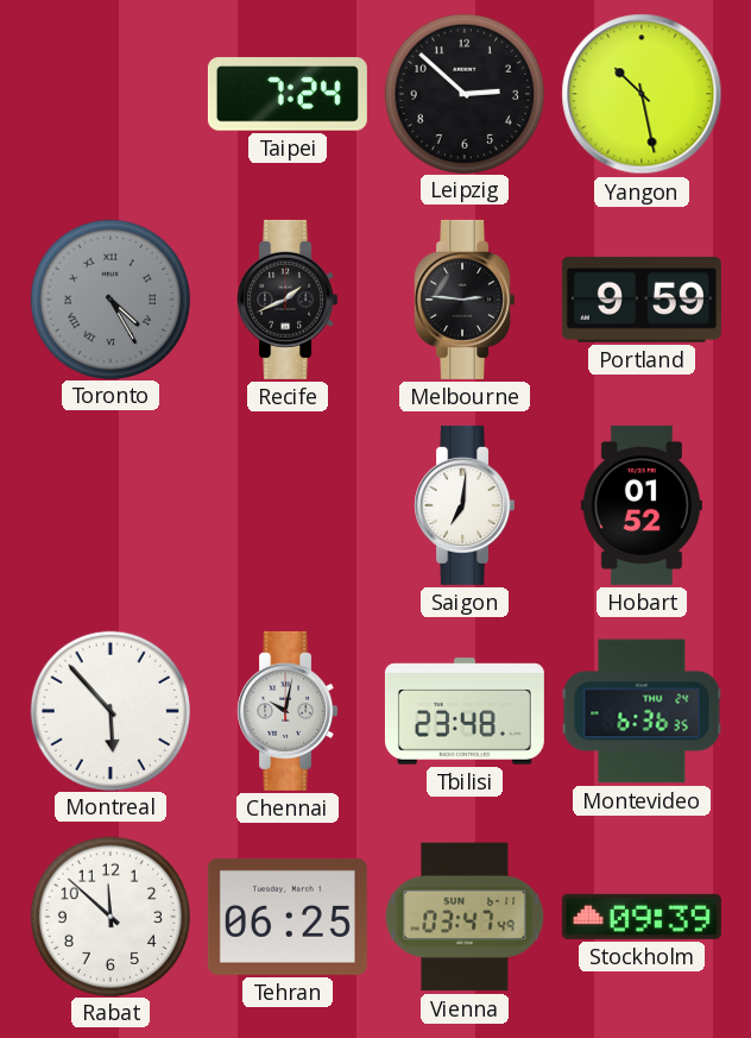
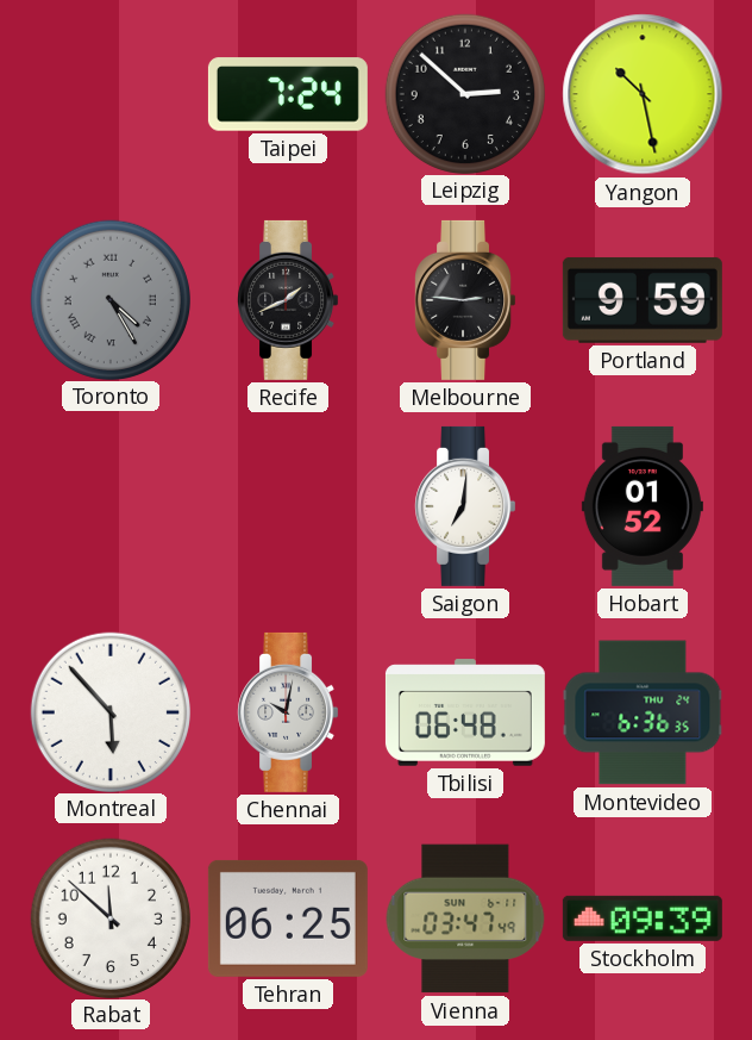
Tbilisi: 23:48 -> 06:48 (465, 712)
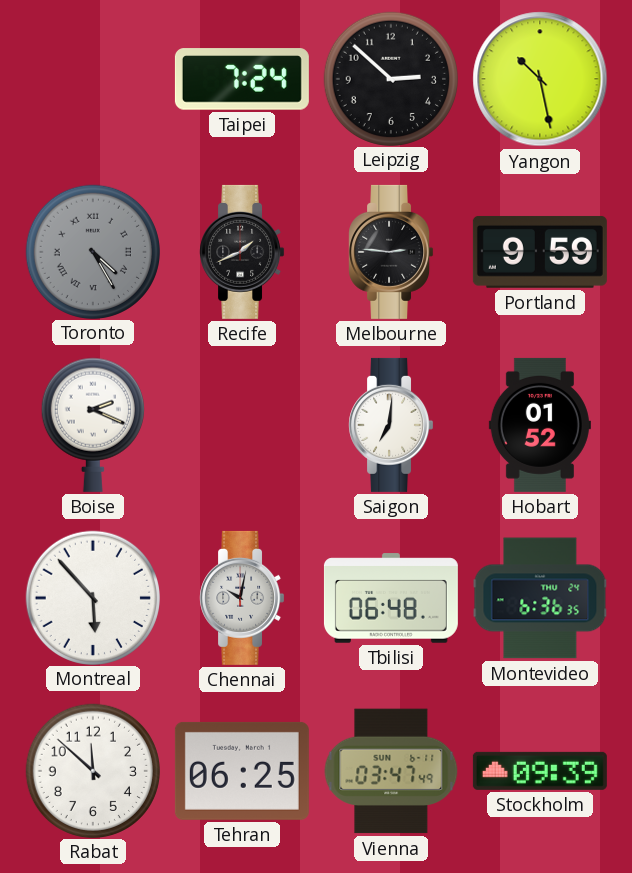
Boise: none -> 2:19 (93, 425)
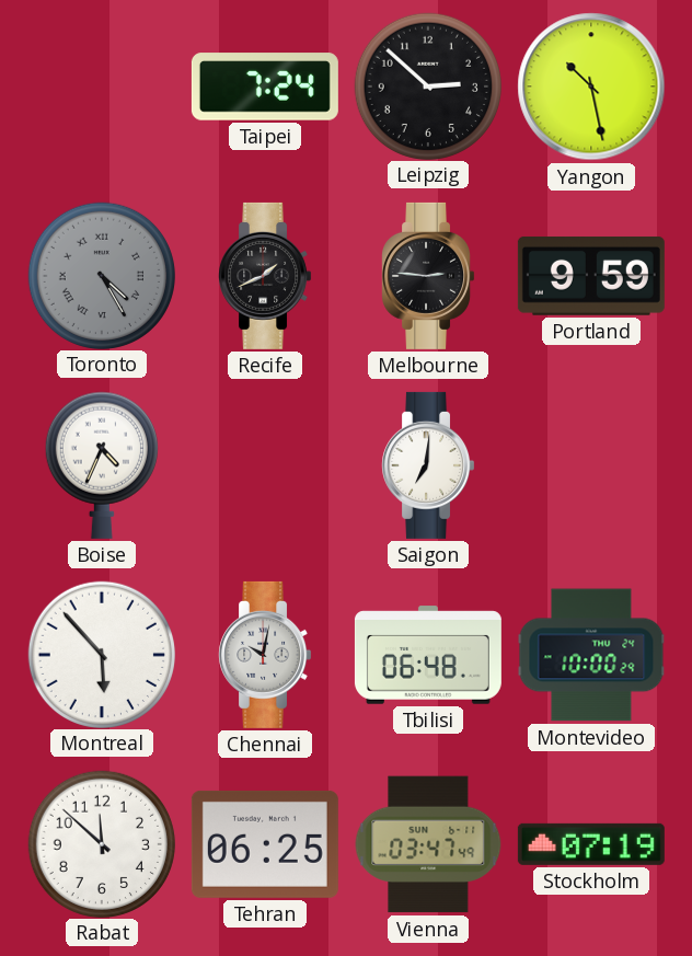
Boise: 2:19 -> 4:34 (102, 465)
Hobart: 01:52 -> none (540, 425)
Montevideo: 6:36 -> 10:00 (591, 655)
Stockholm: 09:39 -> 07:19 (591, 844)
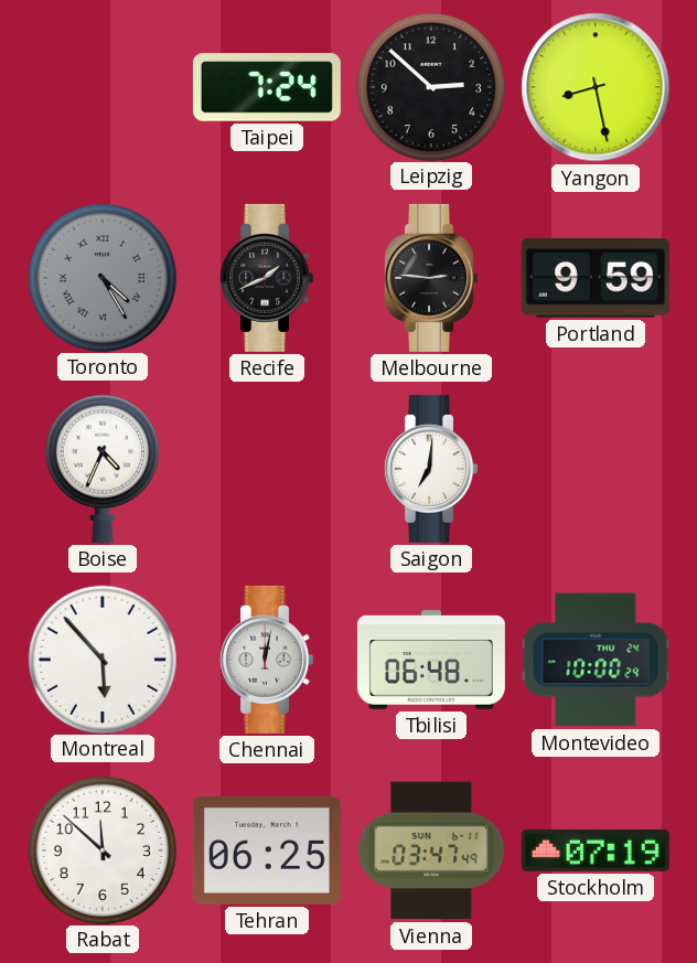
Yangon: 10:28 -> 8:28 (596, 87)
Chennai: 10:02 -> 12:02 (267, 660)
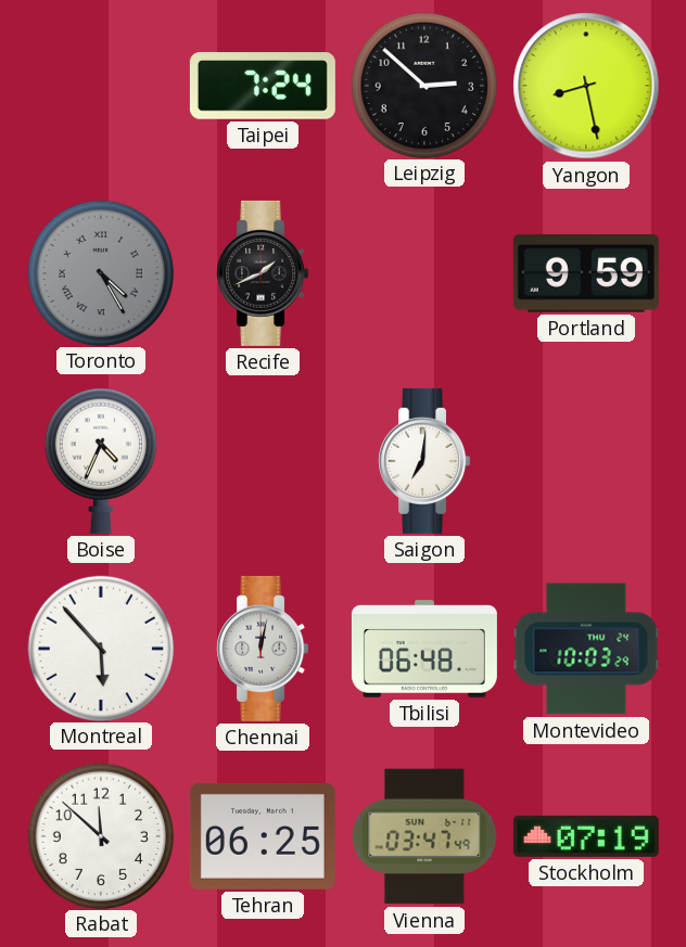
Melbourne: 2:46 -> none (431, 278)
Montevideo: 10:00 -> 10:03 (586, 649)
